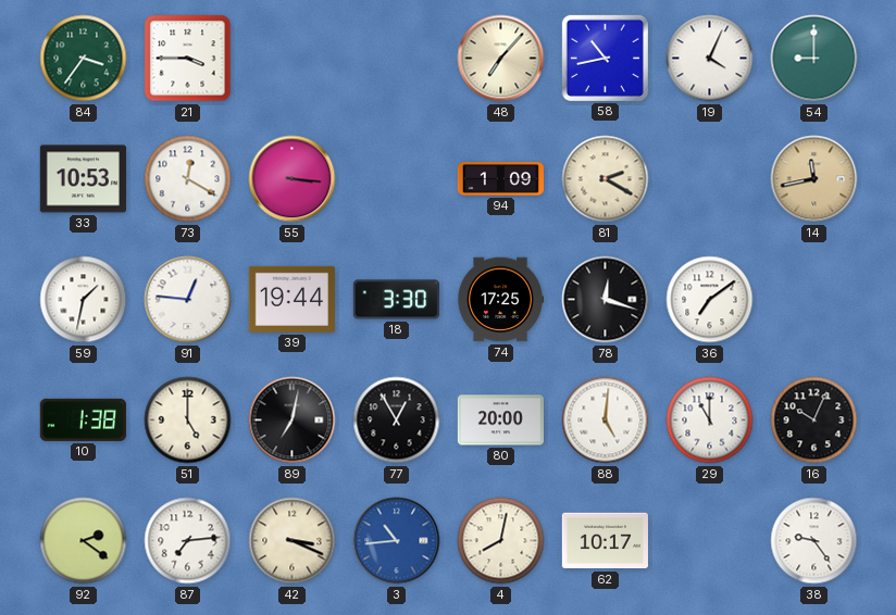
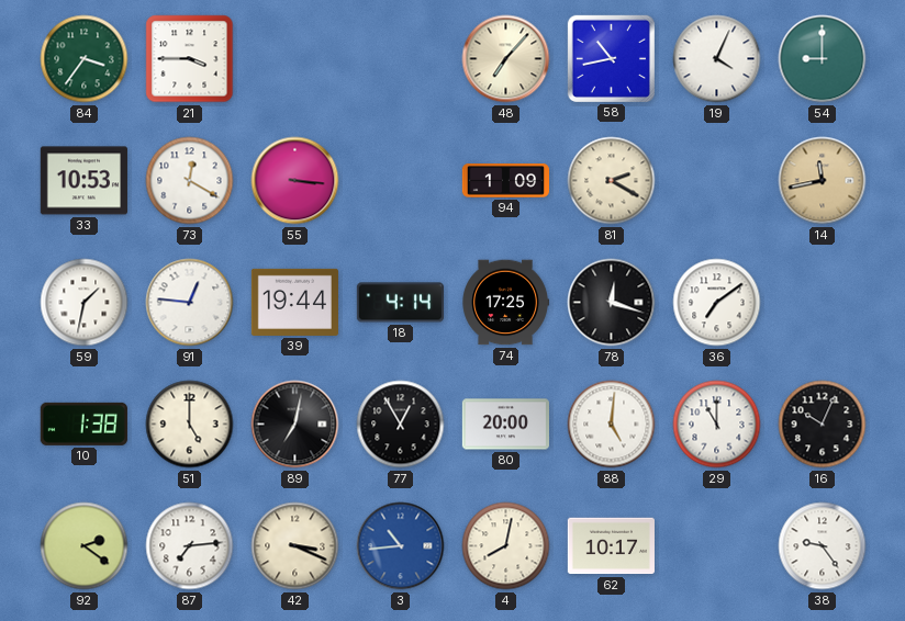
18: 3:30 -> 4:14 (400, 303)
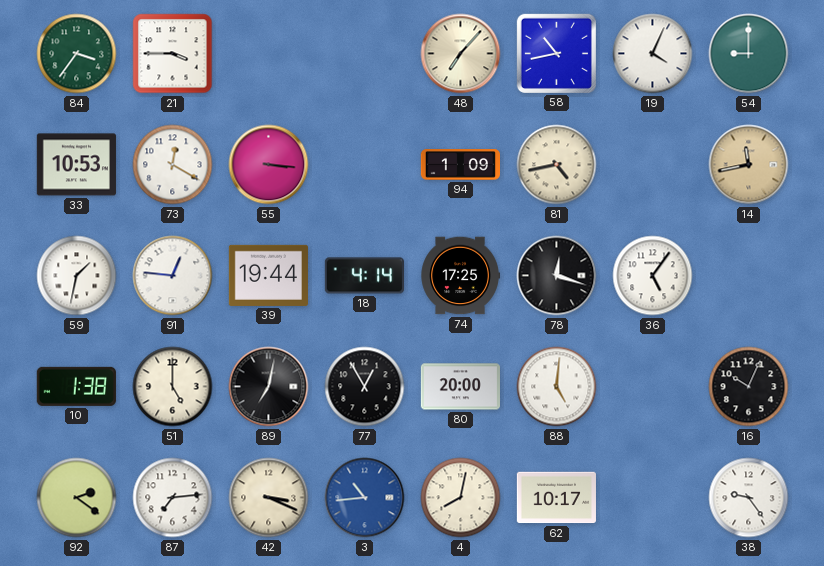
81: 2:20 -> 4:43 (557, 165)
36: 7:09 -> 5:06 (653, 276)
29: 11:00 -> none (717, 425)
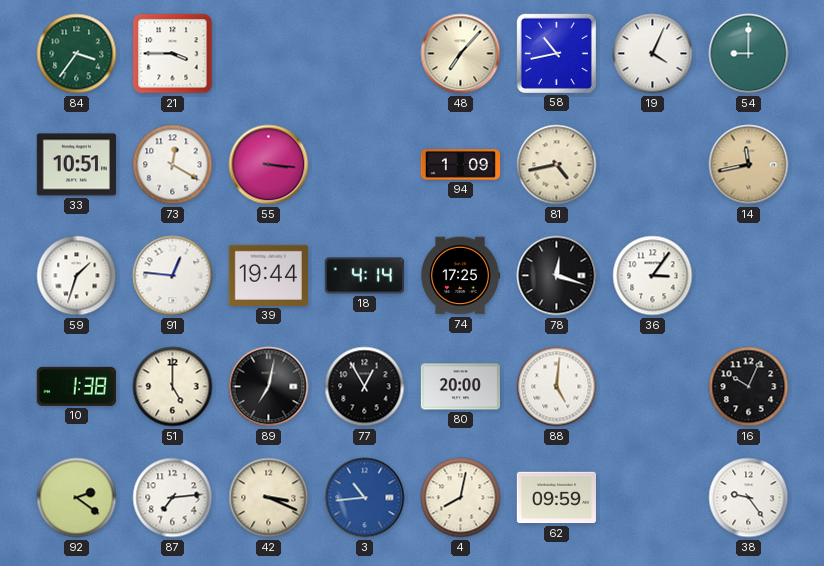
33: 10:53 -> 10:51 (76, 165)
59: 1:32 -> 1:33 (77, 276)
36: 5:06 -> 3:06 (653, 276)
62: 10:17 -> 09:59 (556, 498)
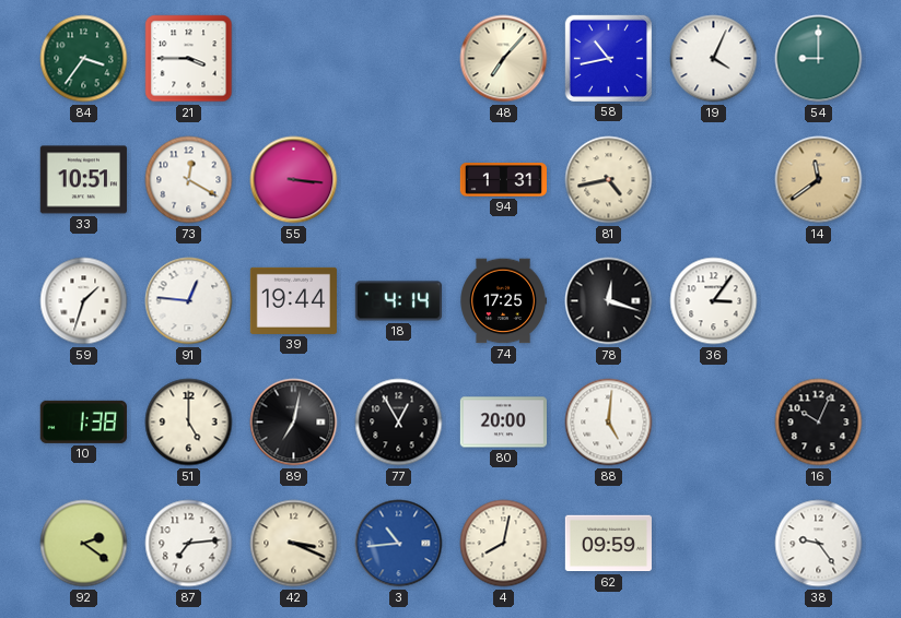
94: 1:09 -> 1:31 (503, 180)
14: 11:43 -> 11:39 (819, 180)
